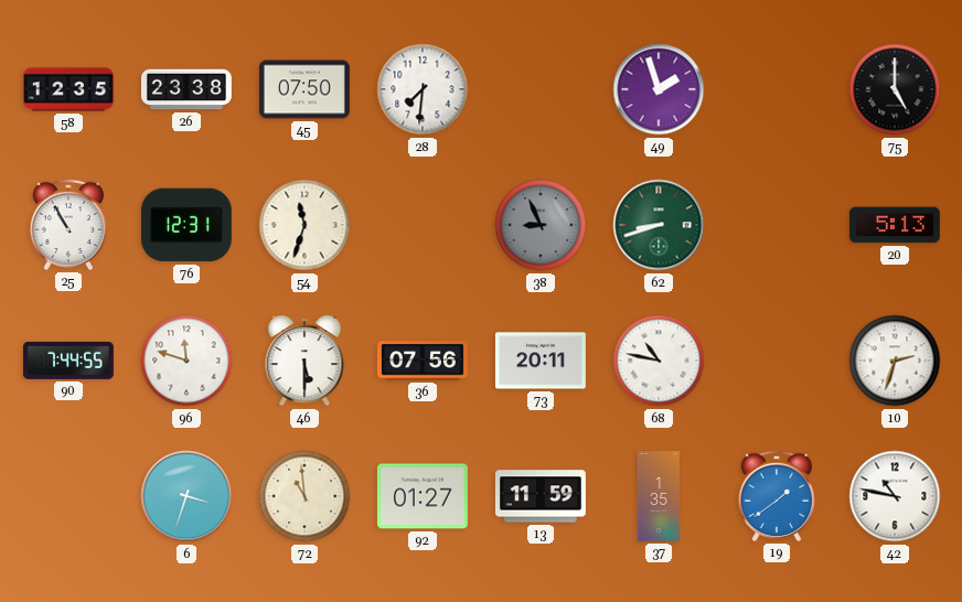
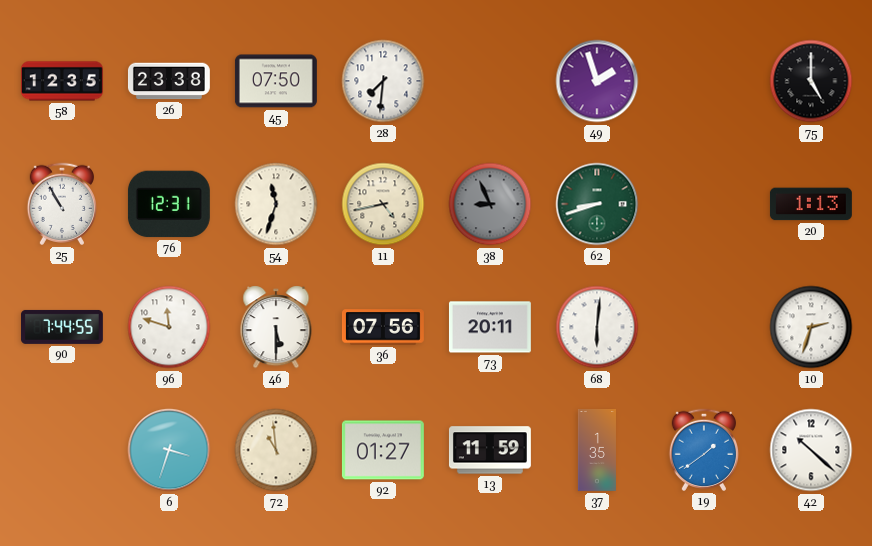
11: none -> 4:43 (383, 204)
20: 5:13 -> 1:13 (811, 204)
68: 10:47 -> 6:01 (597, 327)
42: 10:47 -> 10:22 (811, 450)
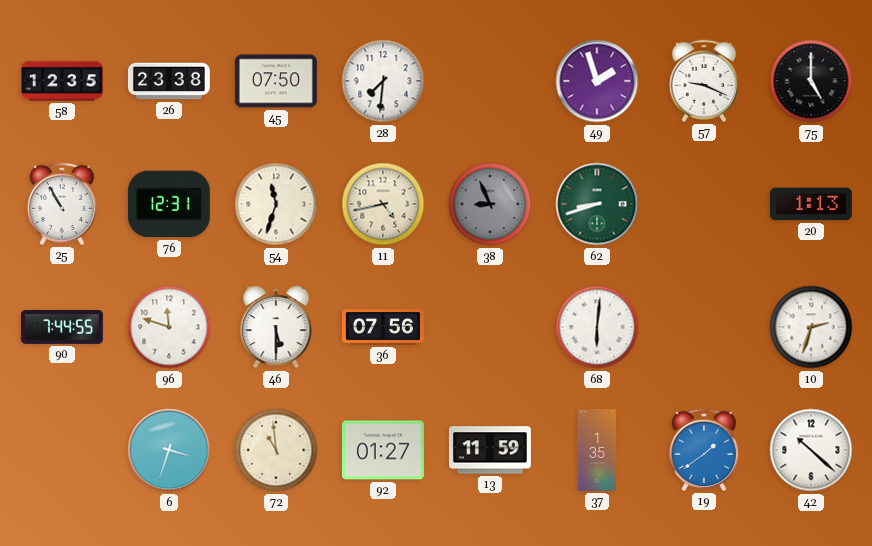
57: none -> 9:19 (703, 81)
73: 20:11 -> none (490, 327)
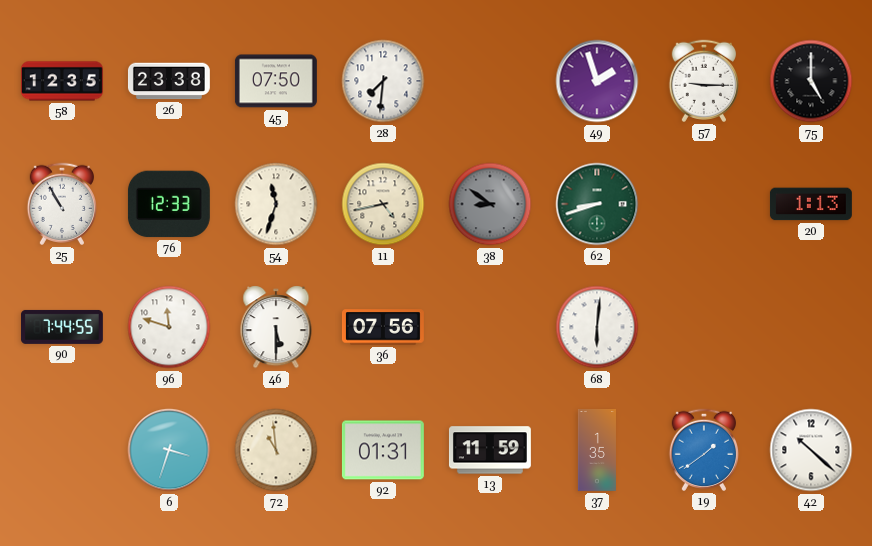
57: 9:19 -> 9:15 (703, 81)
76: 12:31 -> 12:33 (169, 204)
38: 8:56 -> 8:51 (490, 204)
10: 2:33 -> none (811, 327)
92: 01:27 -> 01:31 (383, 450)
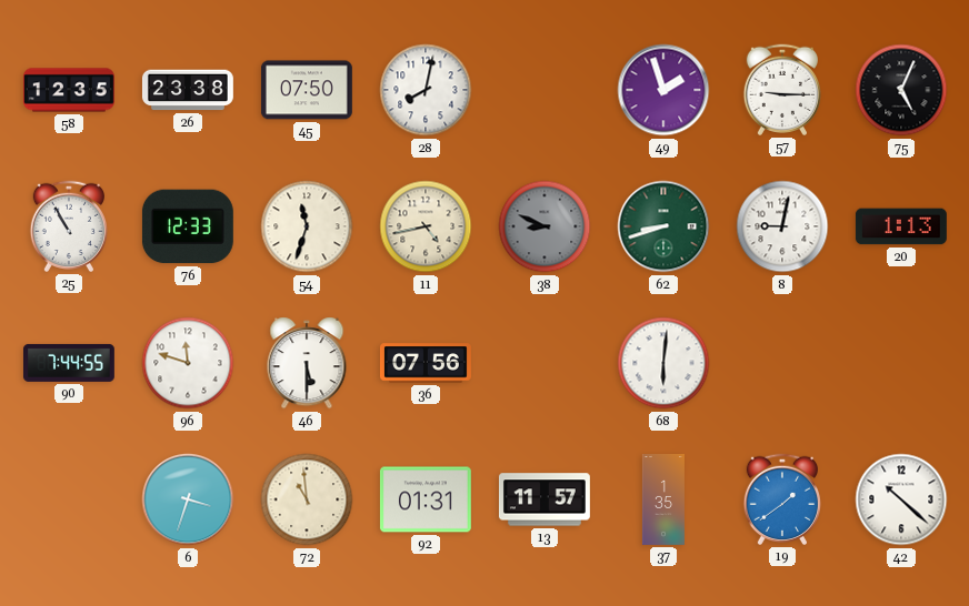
28: 7:31 -> 8:02 (426, 90)
75: 5:00 -> 5:04 (901, 90)
38: 8:51 -> 8:49 (545, 226)
8: none -> 9:02 (782, 226)
13: 11:59 -> 11:57 (545, 499)
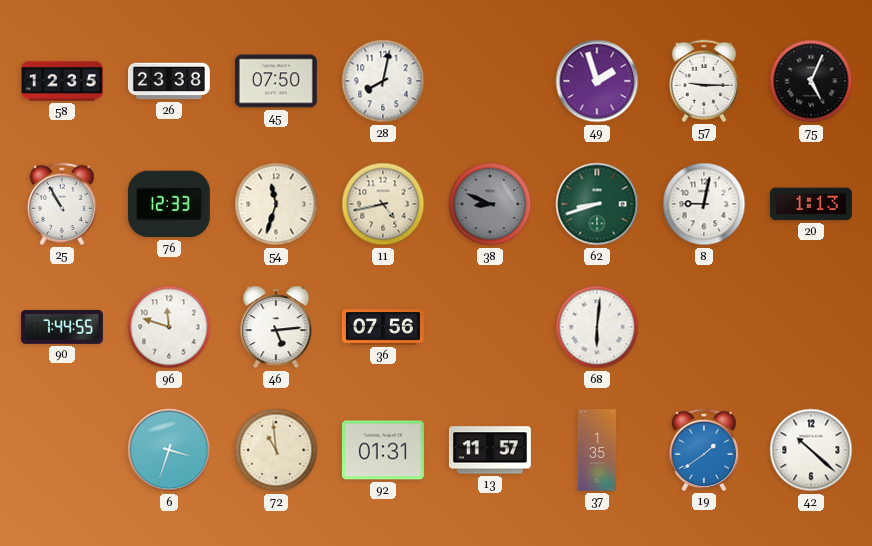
46: 5:30 -> 5:14 (276, 327)
